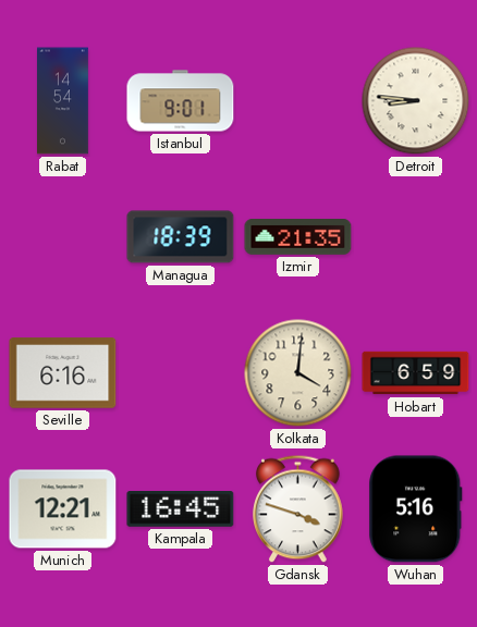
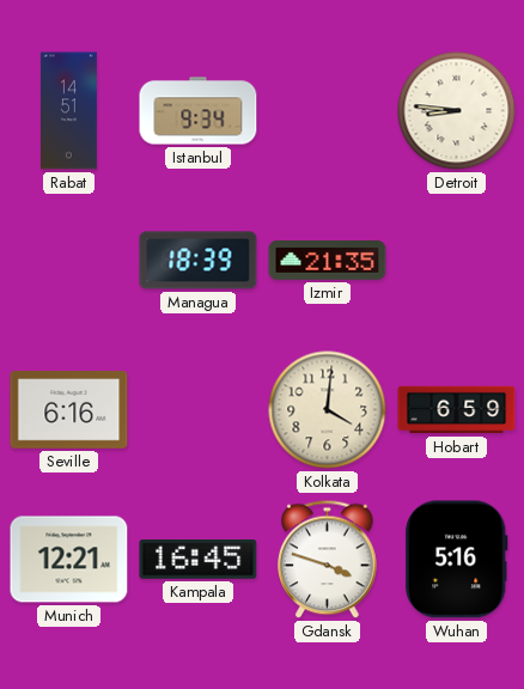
Rabat: 14:54 -> 14:51 (69, 111)
Istanbul: 9:01 -> 9:34 (199, 111)
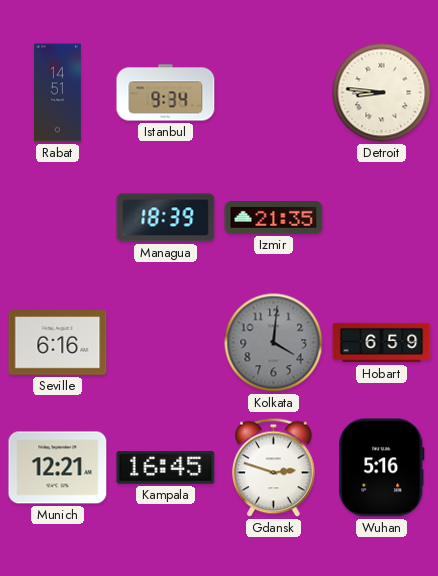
Kolkata dial: cream -> grey (274, 343)
Gdansk: 3:48 -> 2:48 (274, 468)
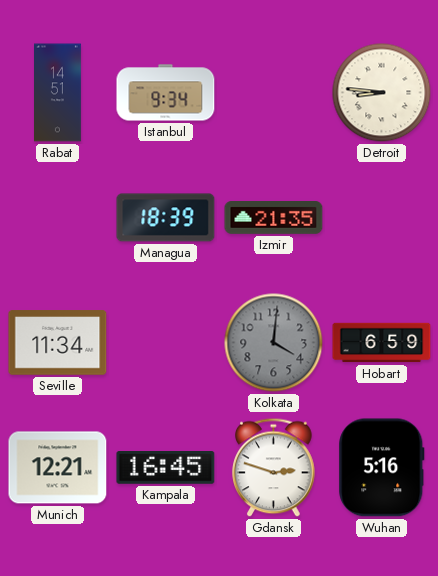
Seville: 6:16 -> 11:34 (58, 343)
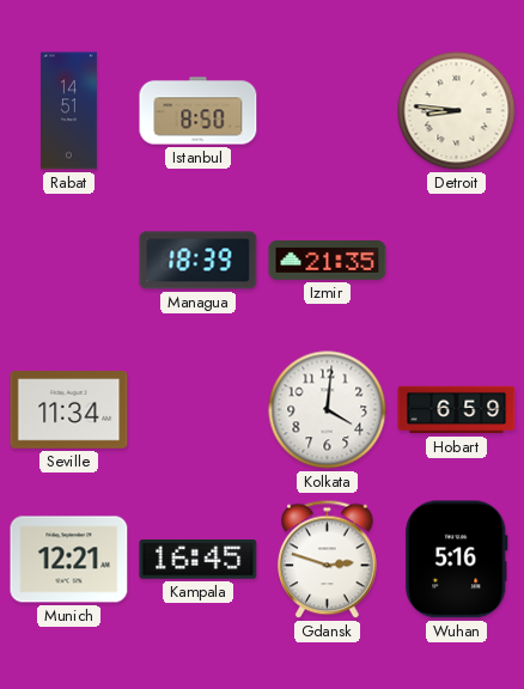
Istanbul: 9:34 -> 8:50 (199, 111)
Kolkata dial: grey -> white (328, 410)
